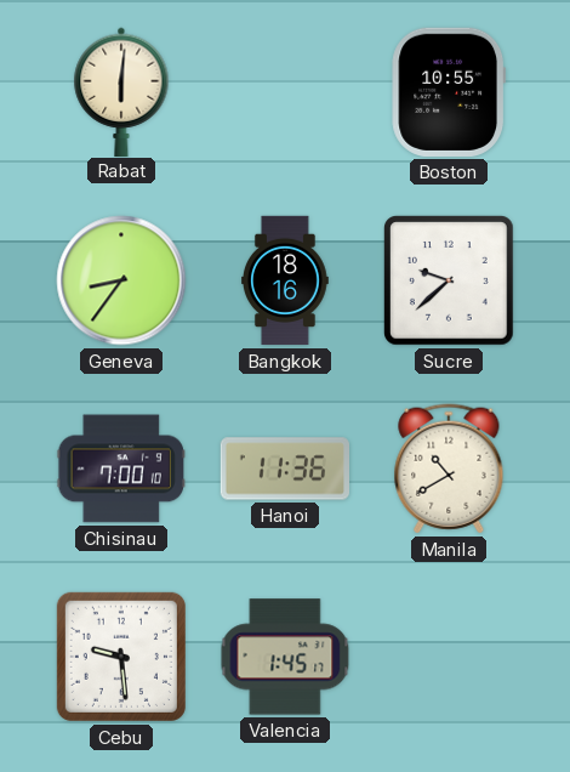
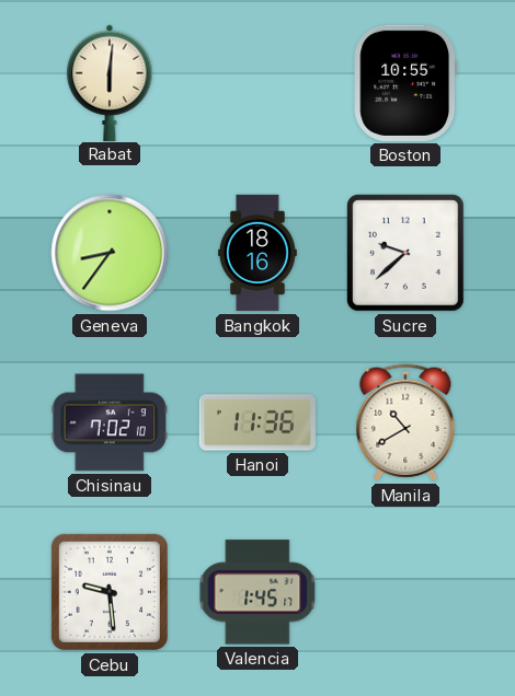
Chisinau: 7:00 -> 7:02 (108, 422)
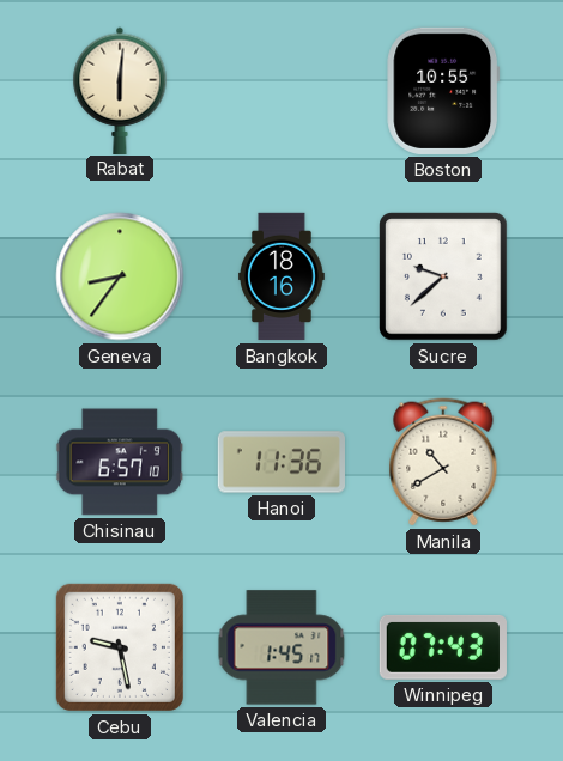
Chisinau: 7:02 -> 6:57 (119, 462)
Cebu: 9:29 -> 9:28 (120, 647)
Winnipeg: none -> 07:43 (443, 647)
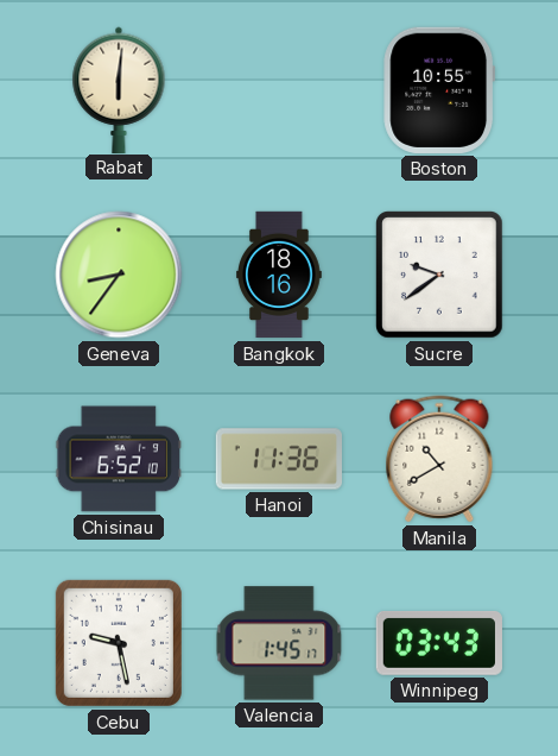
Sucre: 9:38 -> 9:39 (440, 276)
Chisinau: 6:57 -> 6:52 (118, 459)
Winnipeg: 07:43 -> 03:43 (439, 643)
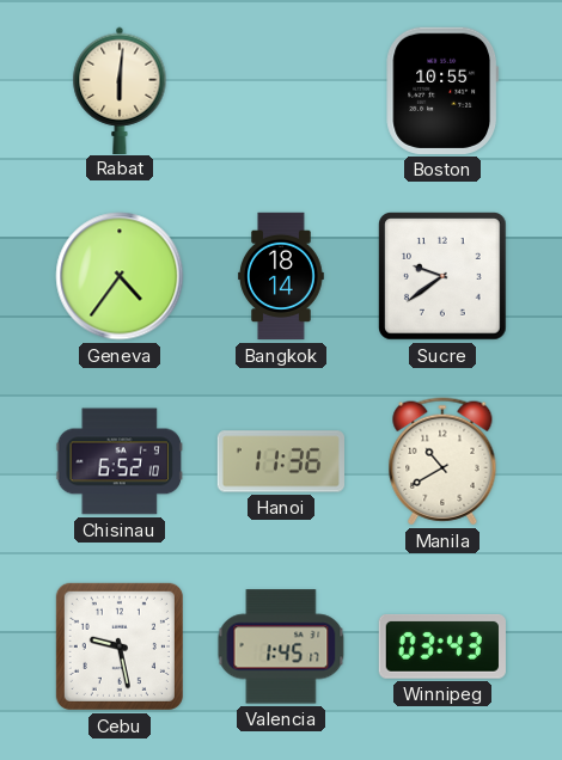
Geneva: 8:36 -> 4:36 (120, 276)
Bangkok: 18:16 -> 18:14 (282, 276)
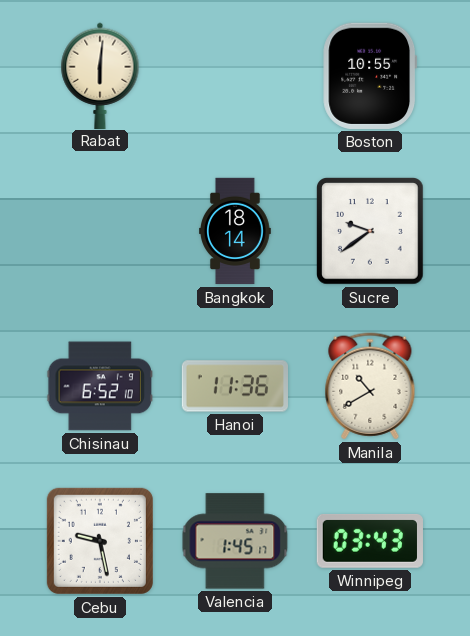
Geneva: 4:36 -> none (120, 276)
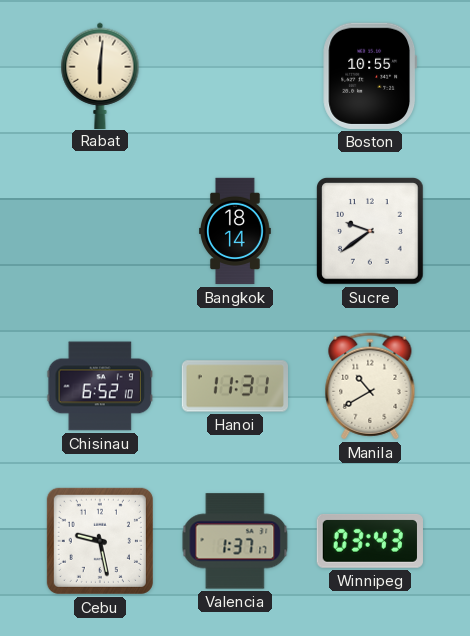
Hanoi: 11:36 -> 11:31 (234, 386)
Valencia: 1:45 -> 1:37 (235, 541)
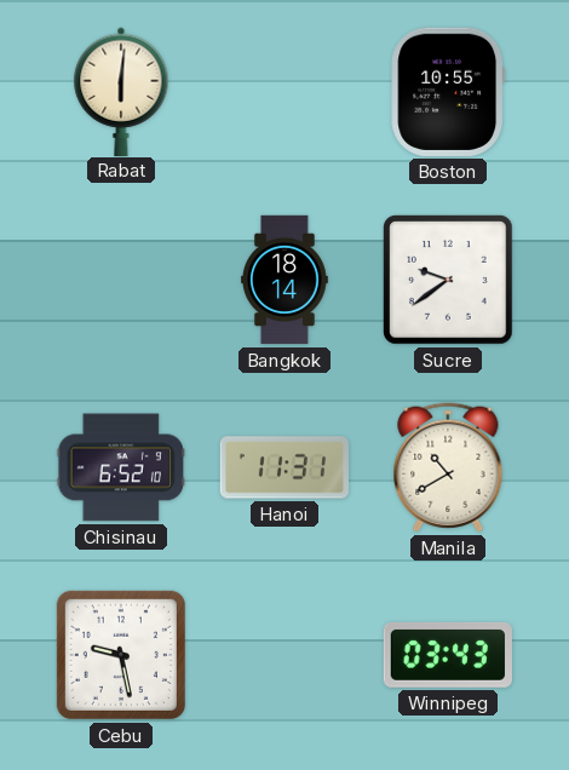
Valencia: 1:37 -> none (235, 541)
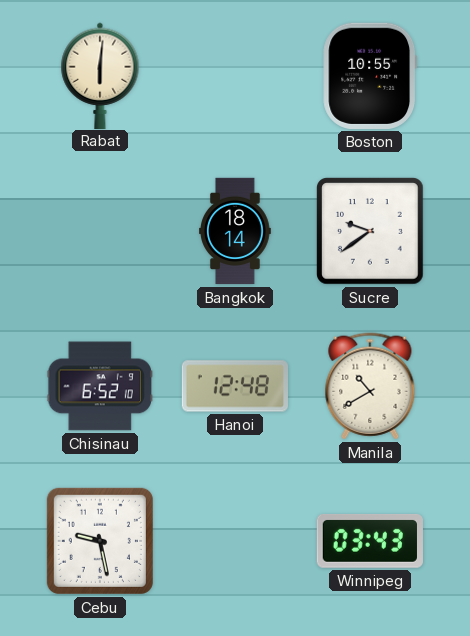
Hanoi: 11:31 -> 12:48 (234, 386)
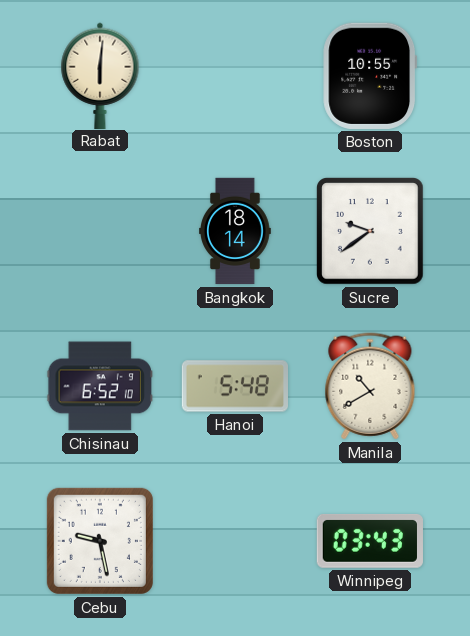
Hanoi: 12:48 -> 5:48 (234, 386)
